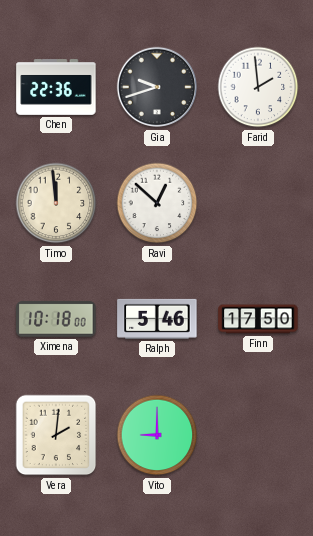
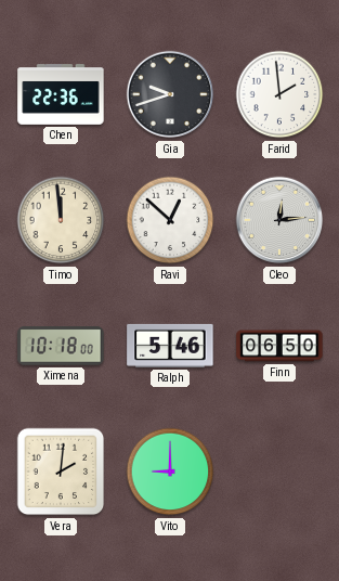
Cleo: none -> 12:14 (279, 220)
Finn: 17:50 -> 06:50 (279, 346)
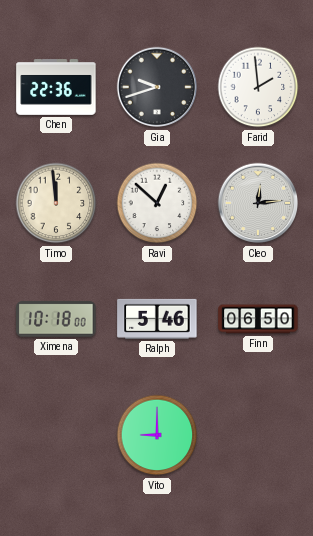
Vera: 2:01 -> none (61, 472)
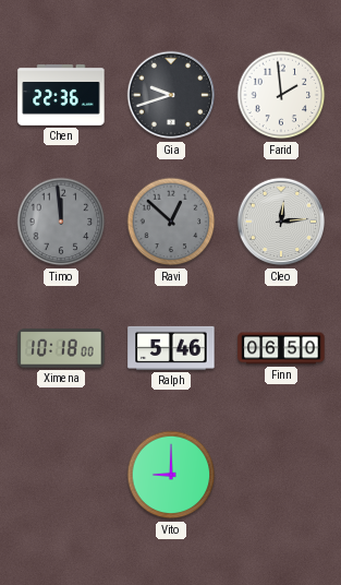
Timo dial: cream -> grey (61, 222)
Ravi dial: white -> grey (171, 222)
